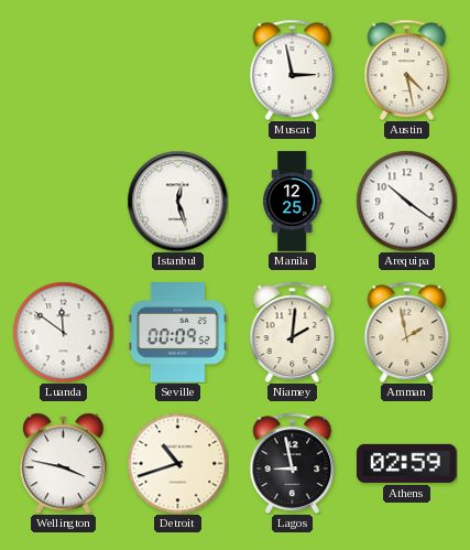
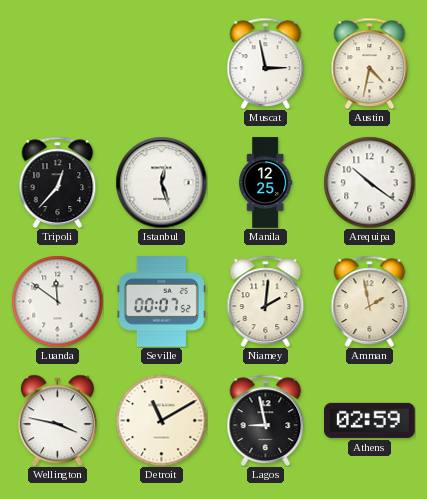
Austin: 4:28 -> 4:32 (370, 63)
Tripoli: none -> 12:37 (58, 182)
Seville: 00:09 -> 00:07 (161, 302)
Detroit: 10:42 -> 11:10 (161, 420)
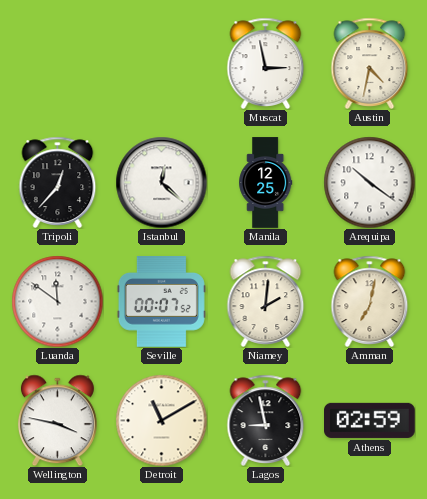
Istanbul: 12:27 -> 12:22 (161, 182)
Amman: 1:58 -> 7:02 (370, 301)
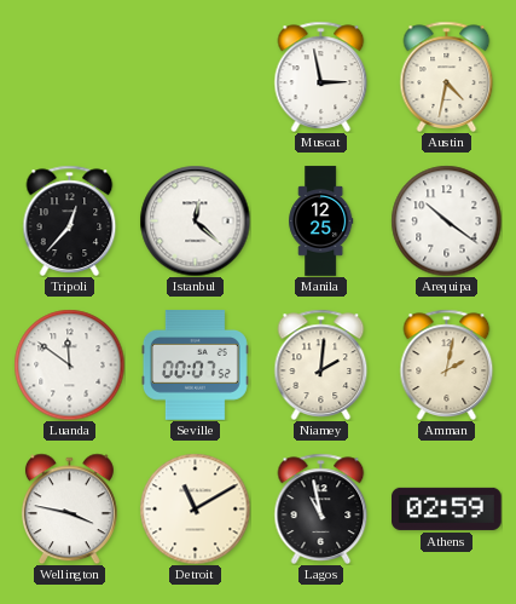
Amman: 7:02 -> 2:02 (447, 364)
Lagos: 8:58 -> 10:58 (321, 508)
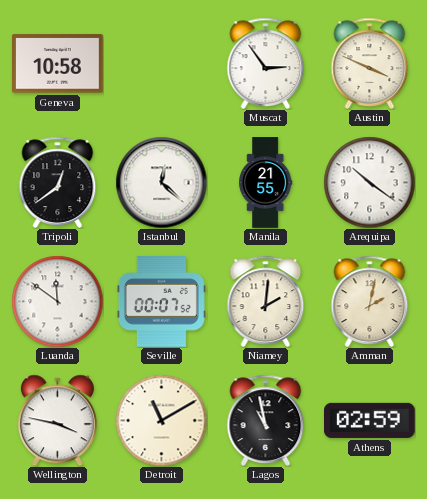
Geneva: none -> 10:58 (58, 64)
Muscat: 2:58 -> 2:54 (266, 63)
Austin: 4:32 -> 3:49 (370, 63)
Tripoli: 12:37 -> 12:39 (58, 182)
Manila: 12:25 -> 21:55 (266, 183)
